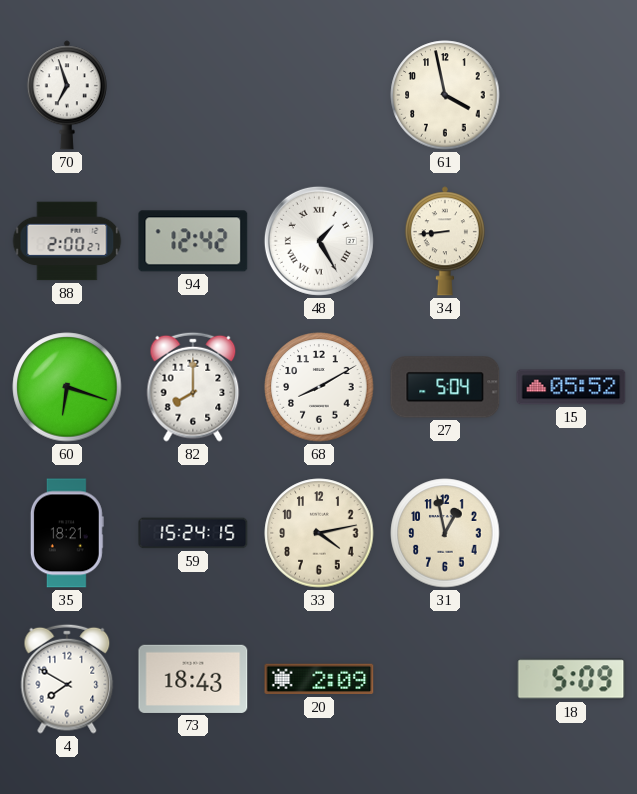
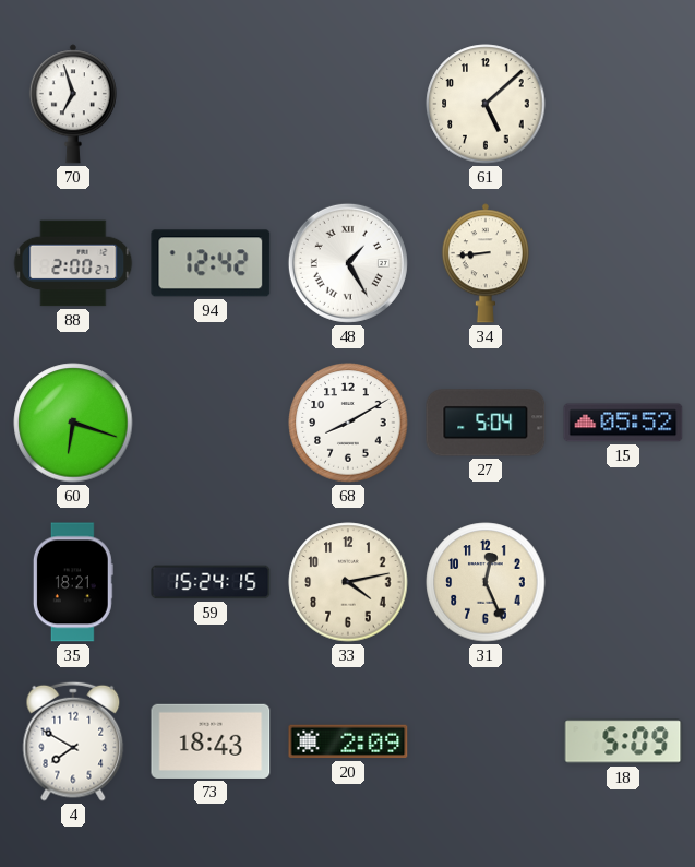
61: 3:58 -> 5:08 (486, 104)
82: 8:00 -> none (193, 387)
31: 12:58 -> 12:26 (486, 582)
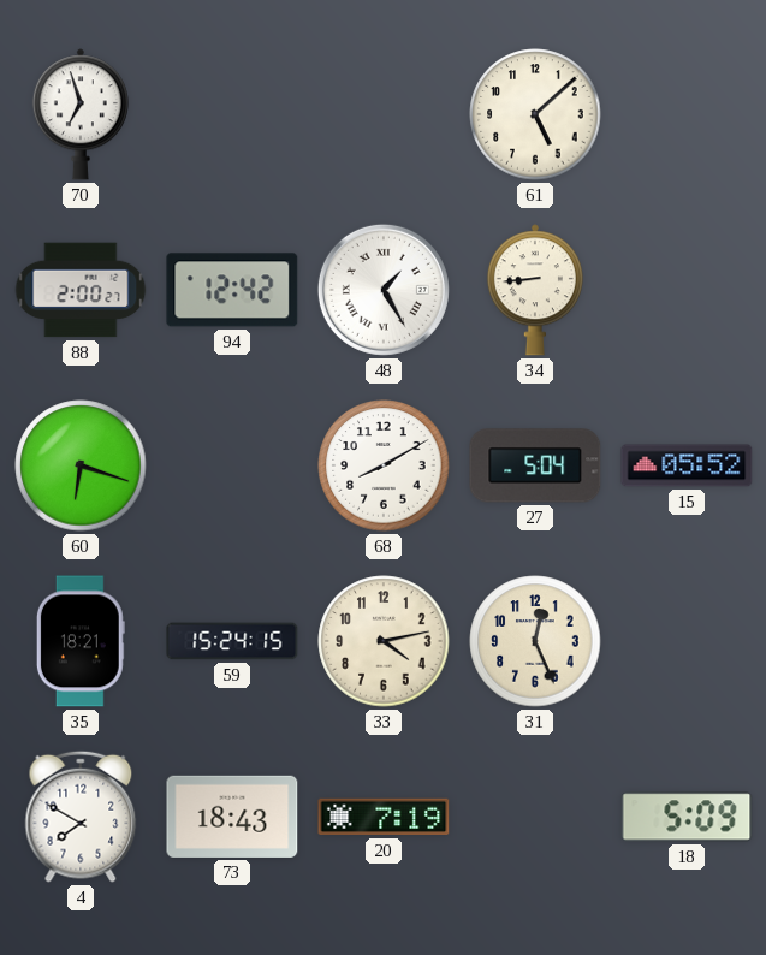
20: 2:09 -> 7:19 (384, 817)
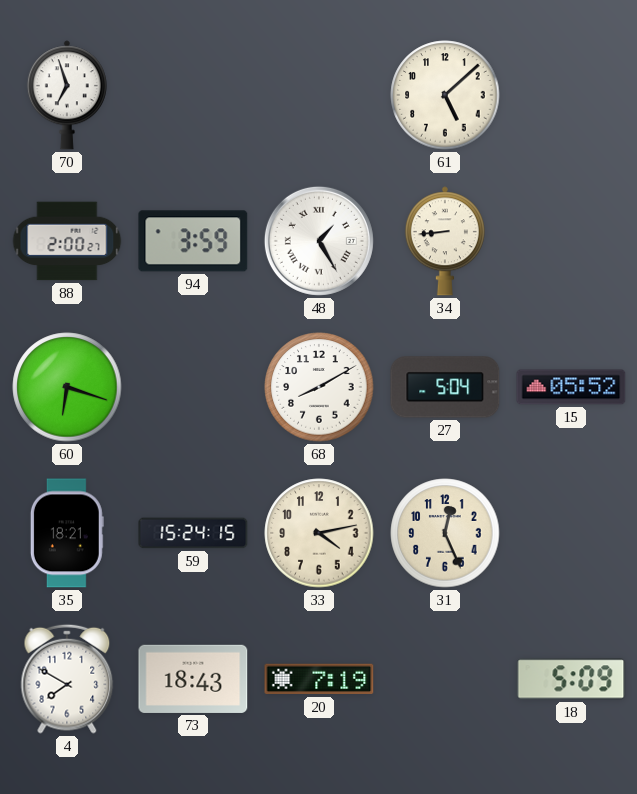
94: 12:42 -> 3:59 (193, 241)
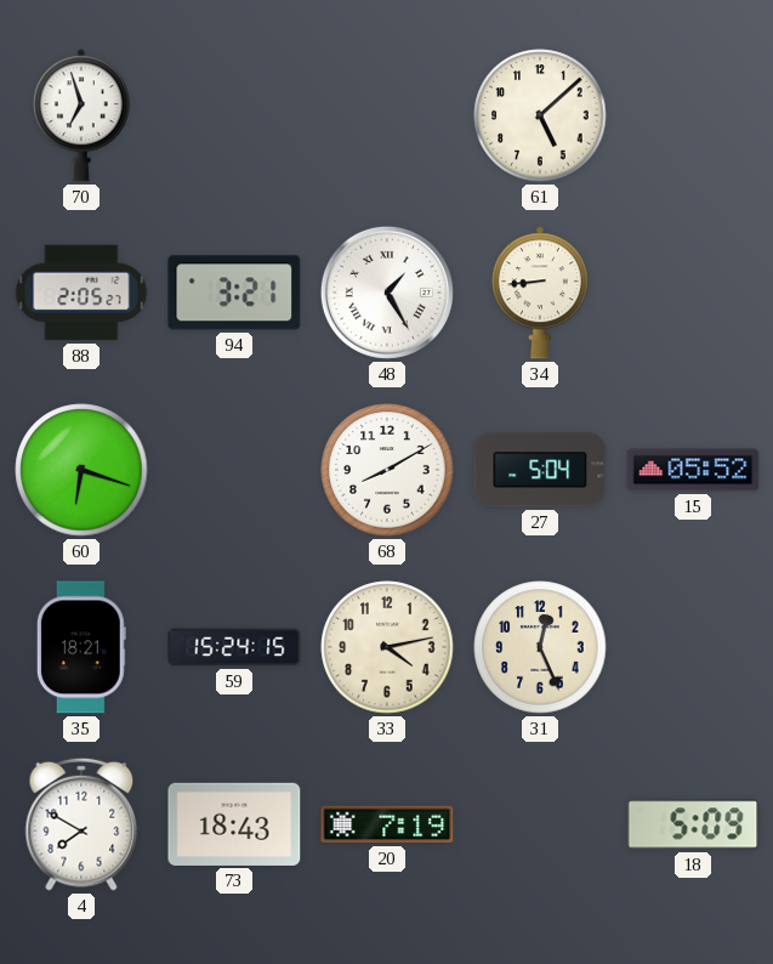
88: 2:00 -> 2:05 (81, 293)
94: 3:59 -> 3:21 (234, 293)
